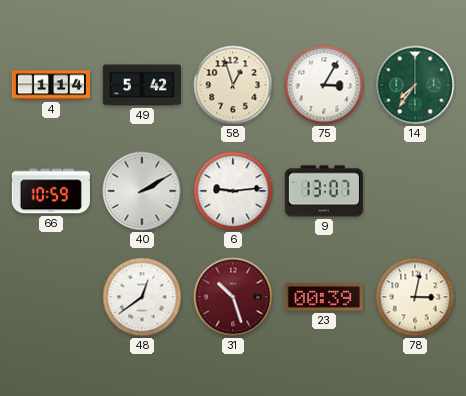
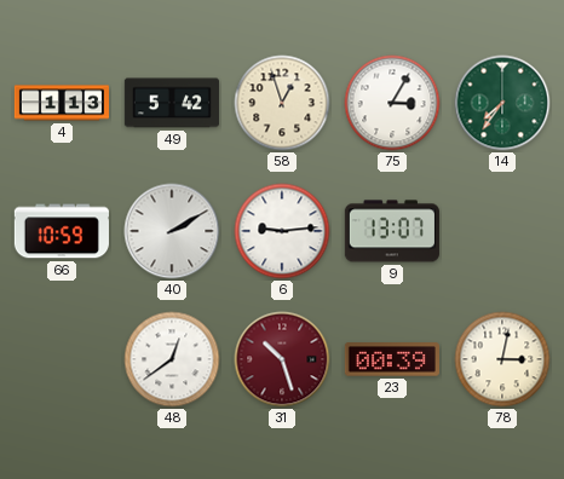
4: 1:14 -> 1:13 (61, 103)
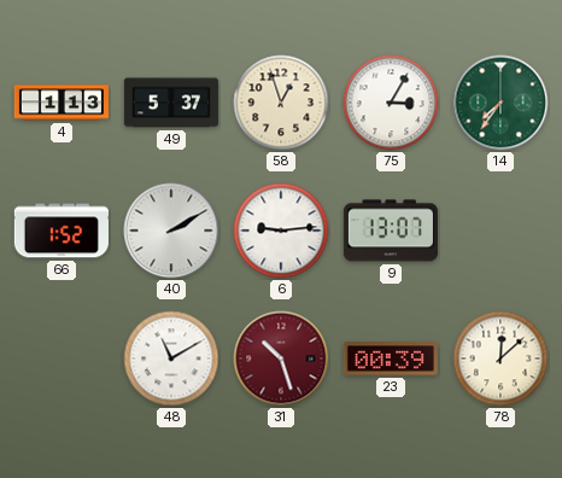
49: 5:42 -> 5:37 (171, 103)
66: 10:59 -> 1:52 (62, 231)
48: 12:39 -> 11:10 (171, 358)
78: 3:02 -> 12:08 (500, 358)
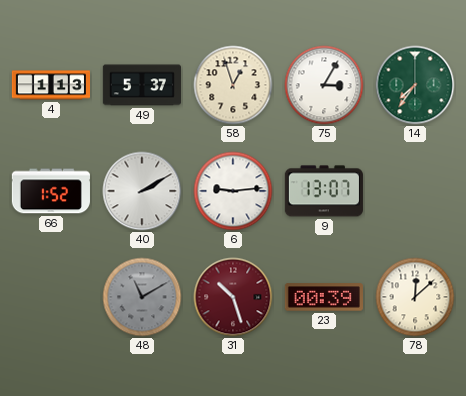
48 dial: white -> grey (142, 297)
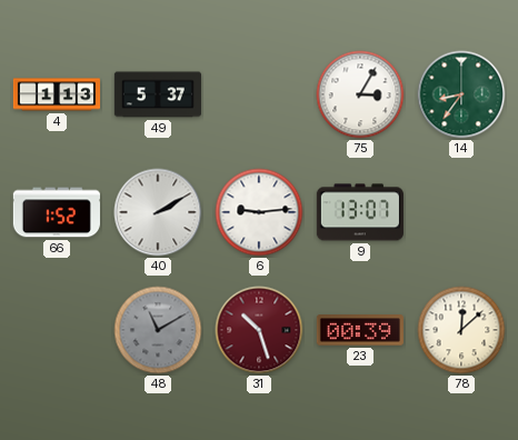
58: 12:57 -> none (233, 85)
14: 7:36 -> 8:36 (461, 94)
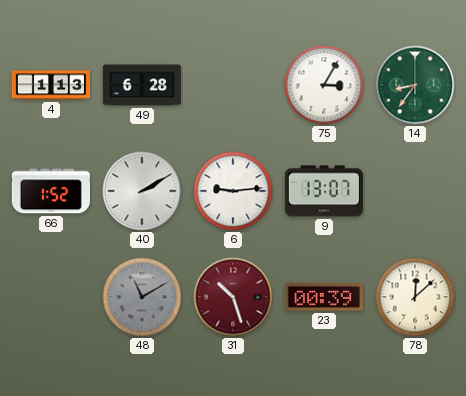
49: 5:37 -> 6:28 (142, 85)
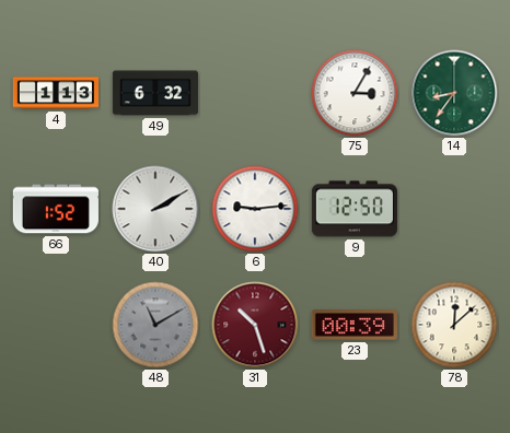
49: 6:28 -> 6:32 (155, 93)
9: 13:07 -> 12:50 (355, 209)
